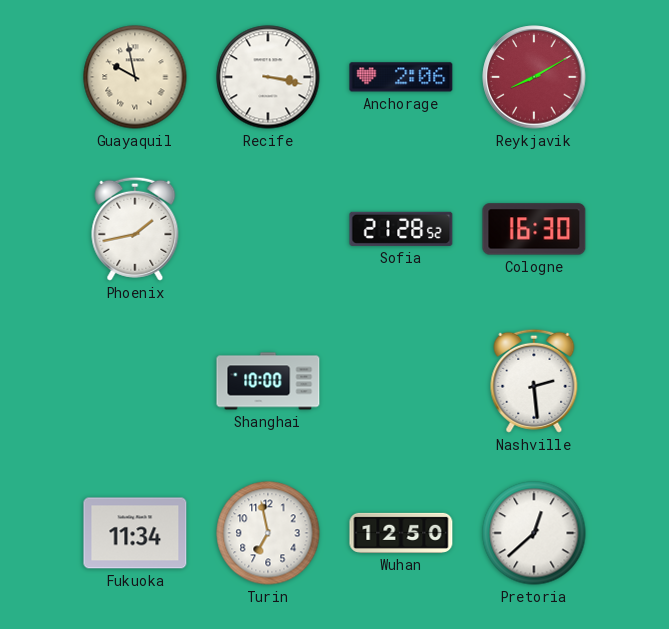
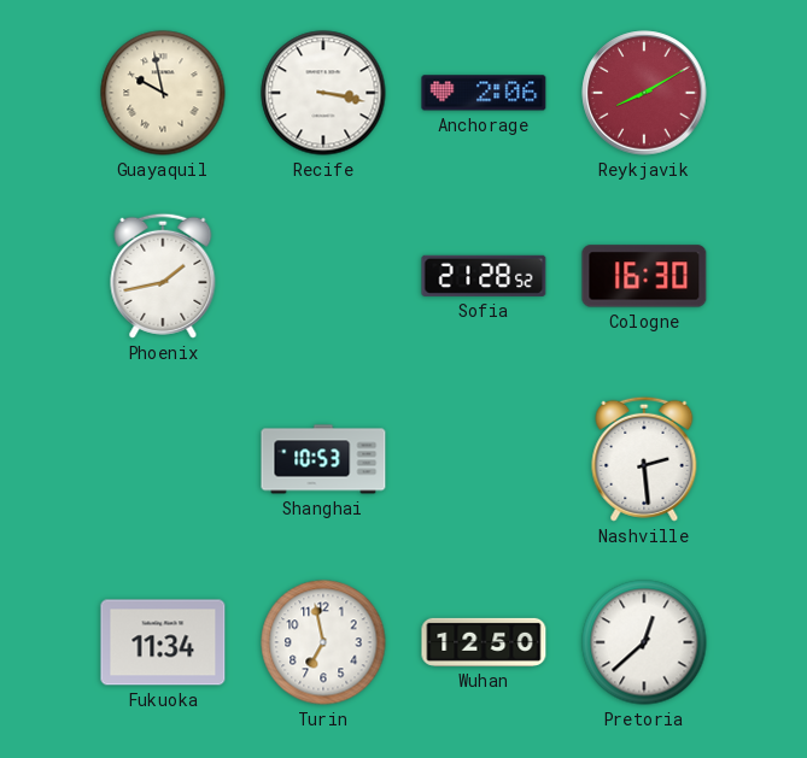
Shanghai: 10:00 -> 10:53 (323, 459)
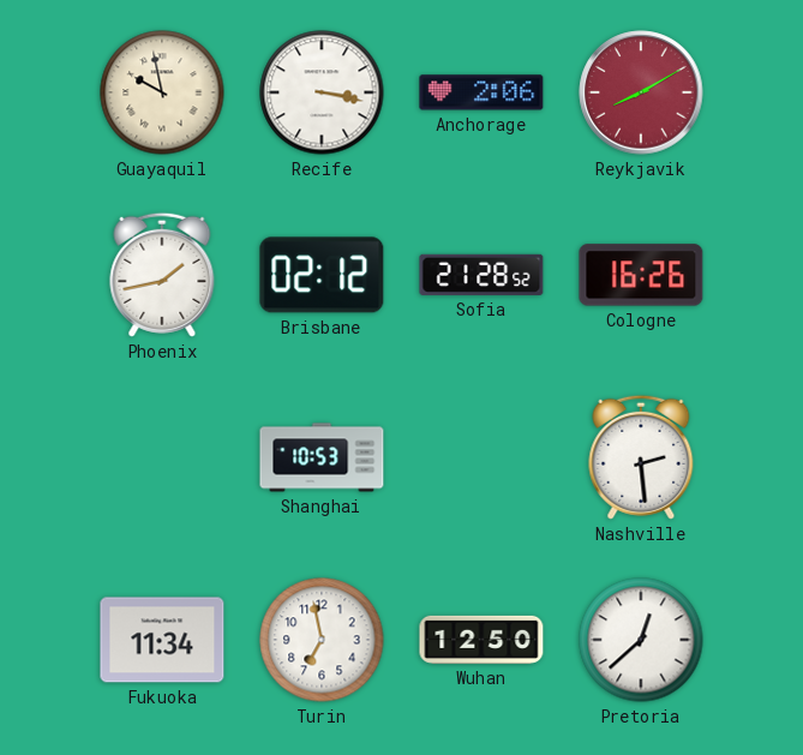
Brisbane: none -> 02:12 (322, 275)
Cologne: 16:30 -> 16:26 (641, 275)
